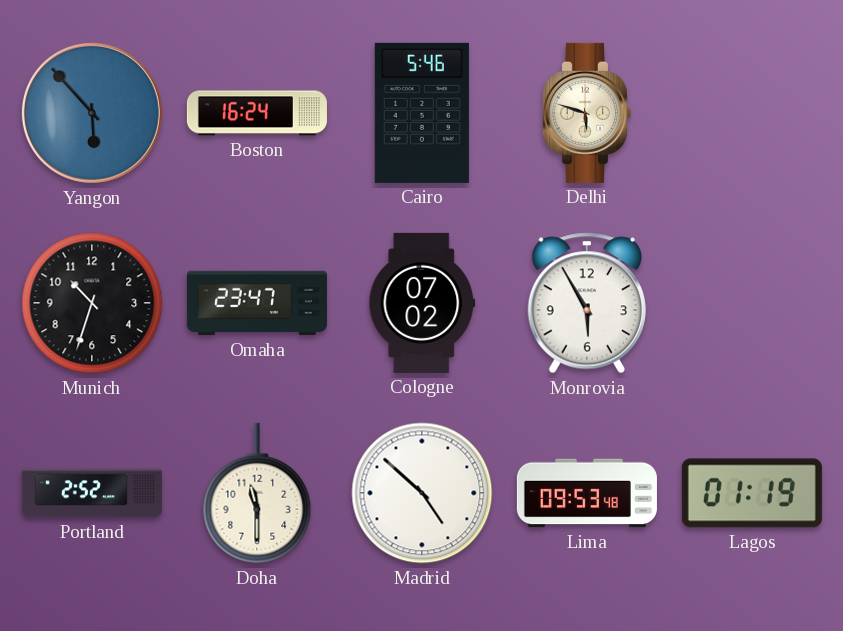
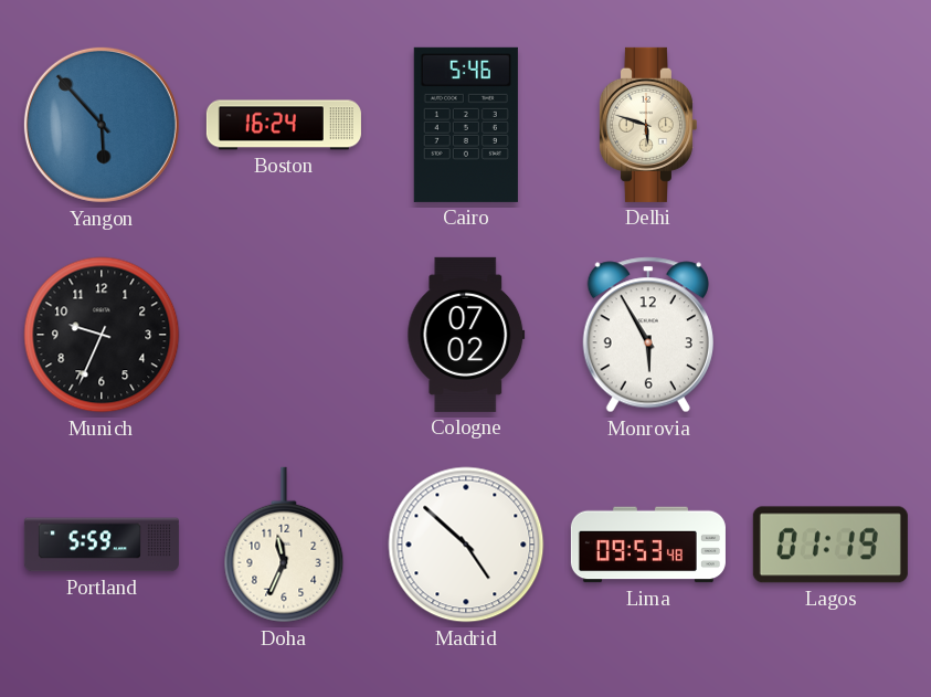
Munich: 10:33 -> 9:34 (102, 335)
Omaha: 23:47 -> none (257, 303)
Portland: 2:52 -> 5:59 (102, 545)
Doha: 11:30 -> 11:34 (284, 545)
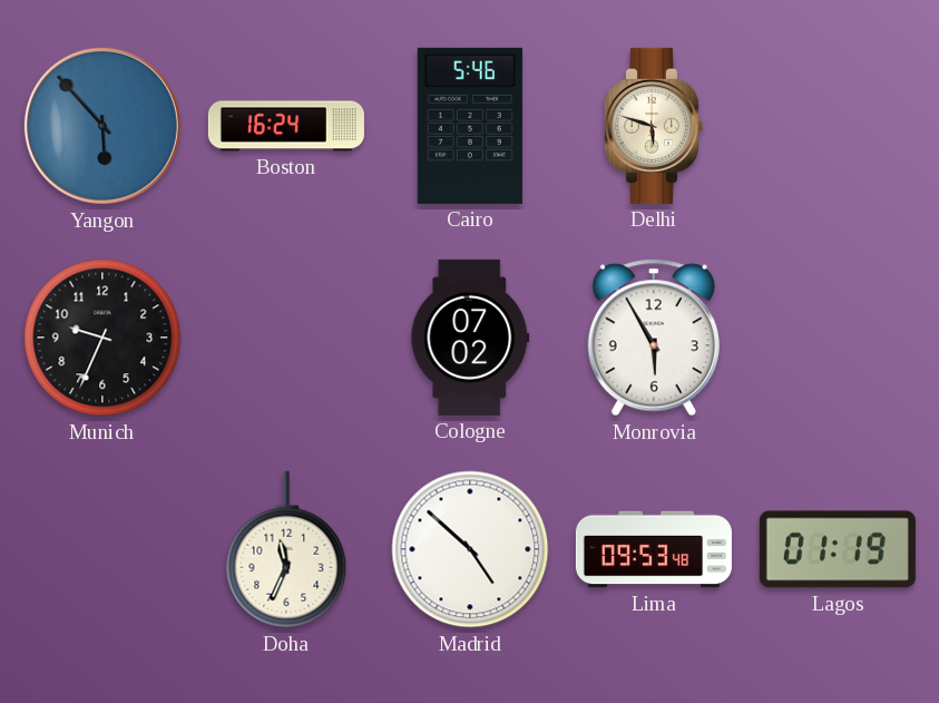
Portland: 5:59 -> none (102, 545)
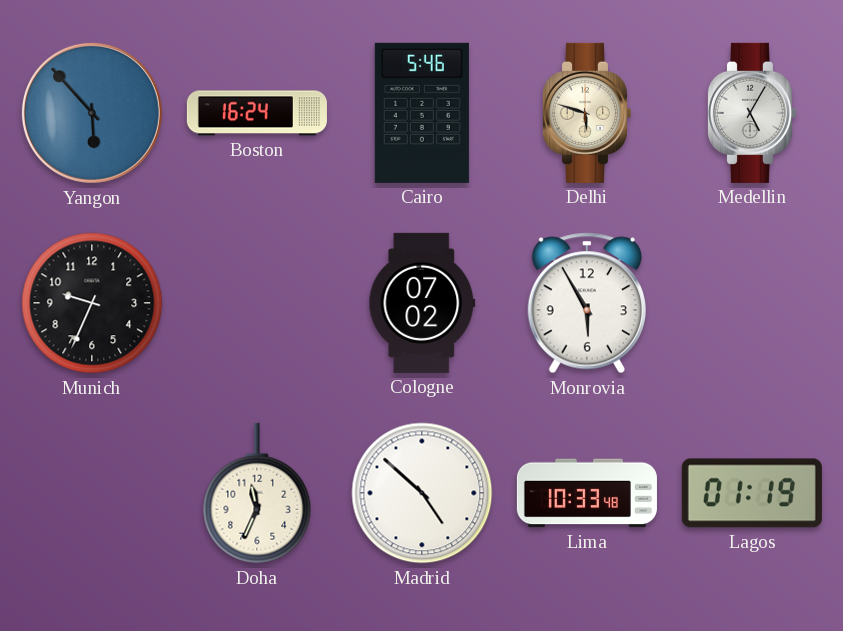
Medellin: none -> 5:05 (751, 113)
Lima: 09:53 -> 10:33 (587, 493)
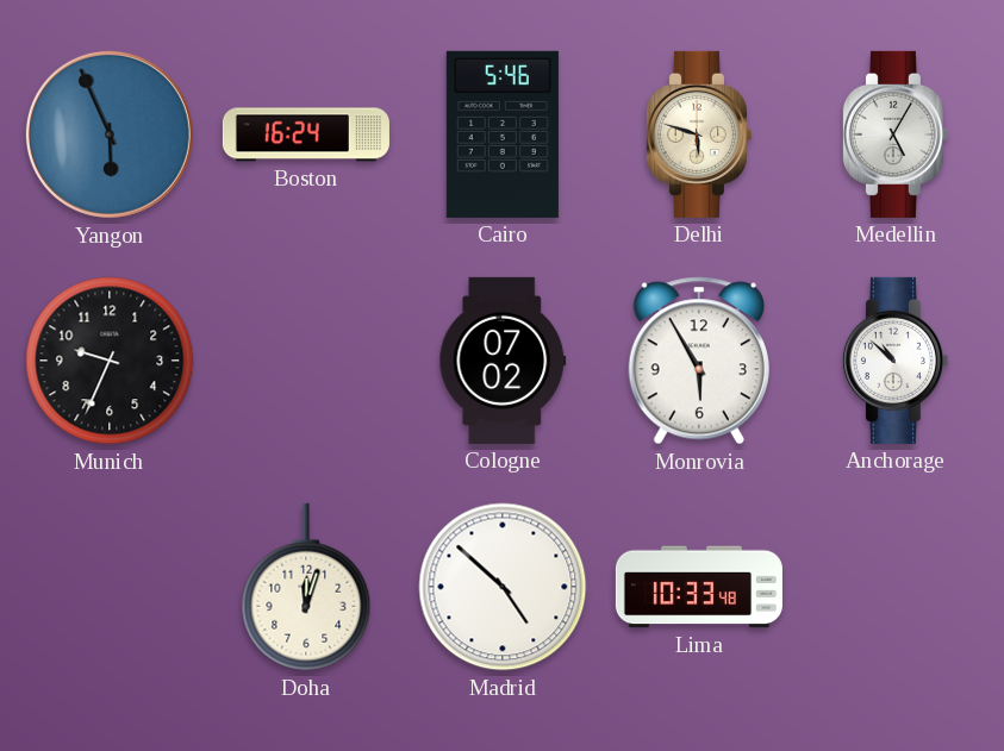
Yangon: 5:53 -> 5:56 (110, 134)
Anchorage: none -> 10:52 (894, 361)
Doha: 11:34 -> 12:03 (306, 587)
Lagos: 01:19 -> none (752, 493)
